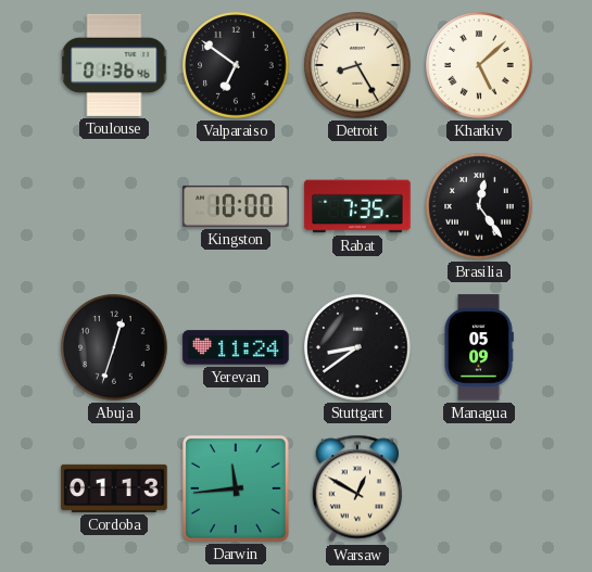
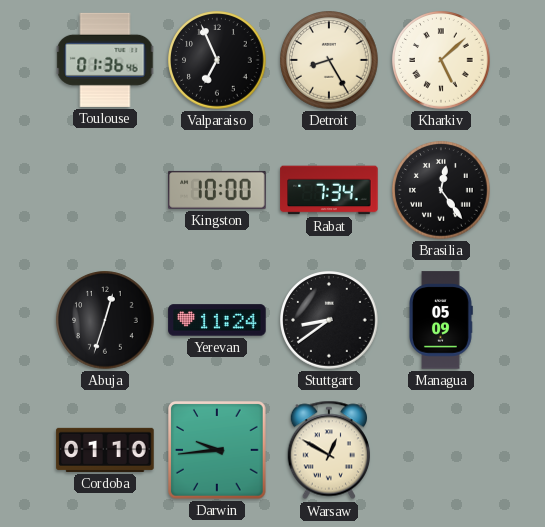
Valparaiso: 6:51 -> 6:56 (217, 60)
Rabat: 7:35 -> 7:34 (329, 190)
Cordoba: 01:13 -> 01:10 (105, 450)
Darwin: 11:44 -> 9:44 (218, 451)
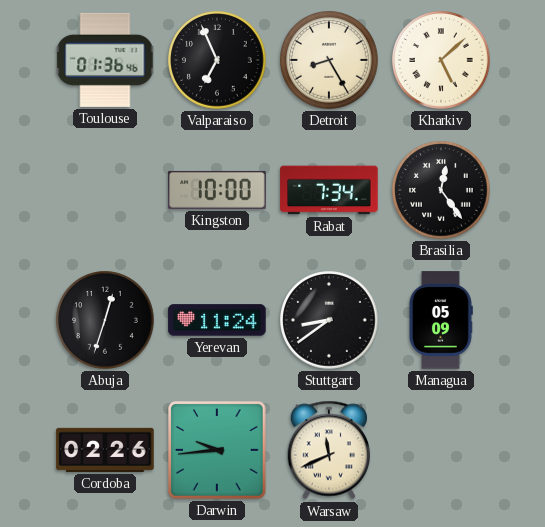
Cordoba: 01:10 -> 02:26 (105, 450)
Warsaw: 12:50 -> 11:41 (328, 450)
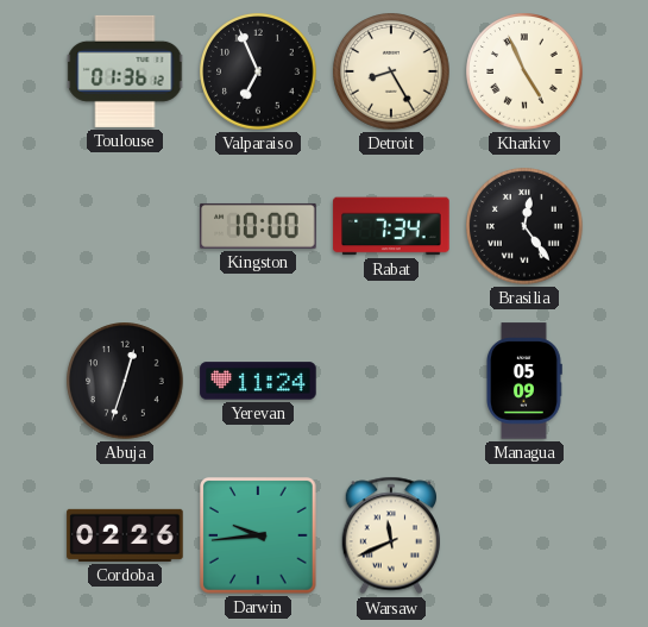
Toulouse: 01:36:46 -> 01:36:12 (125, 71)
Kharkiv: 5:08 -> 4:56 (524, 71)
Stuttgart: 8:39 -> none (329, 320)
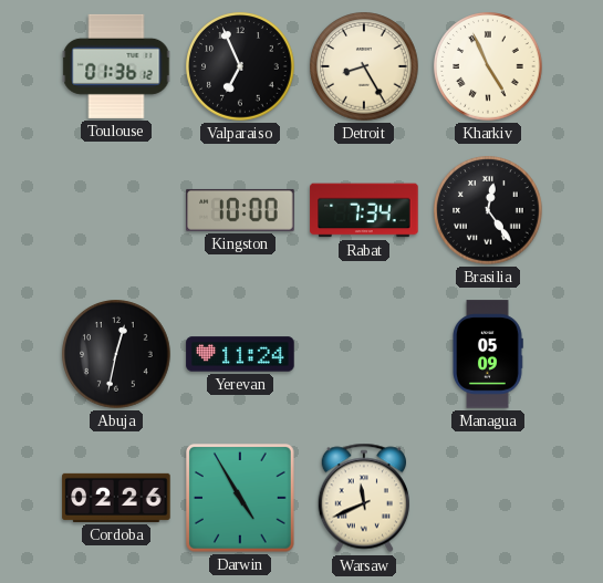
Abuja: 12:33 -> 12:32 (116, 354)
Darwin: 9:44 -> 4:55 (241, 499)
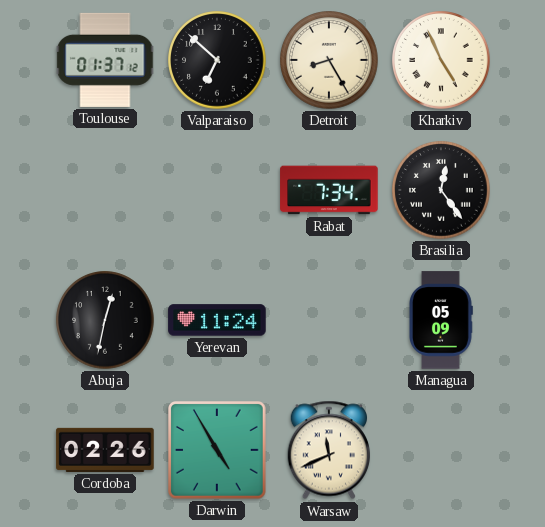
Toulouse: 01:36 -> 01:37 (105, 60)
Valparaiso: 6:56 -> 6:52 (217, 60)
Kingston: 10:00 -> none (240, 210)
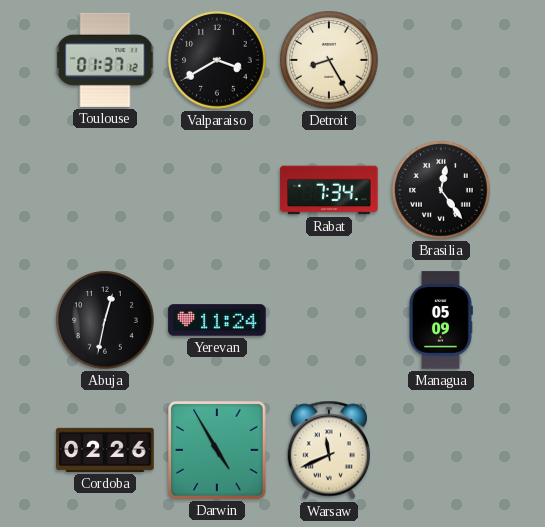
Valparaiso: 6:52 -> 3:40 (217, 60)
Kharkiv: 4:56 -> none (441, 60)
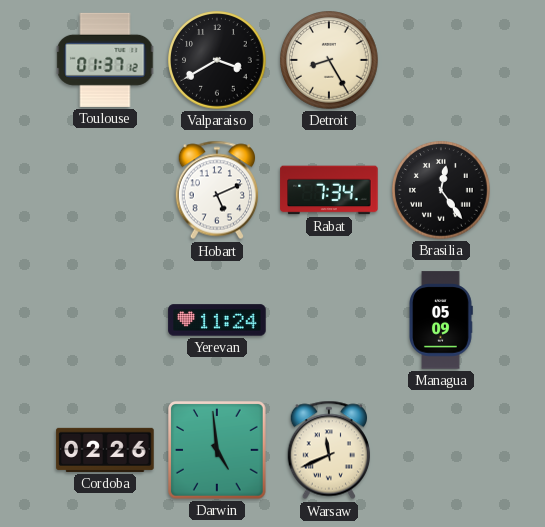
Hobart: none -> 5:11 (216, 190)
Abuja: 12:32 -> none (105, 320)
Darwin: 4:55 -> 4:59 (218, 451)
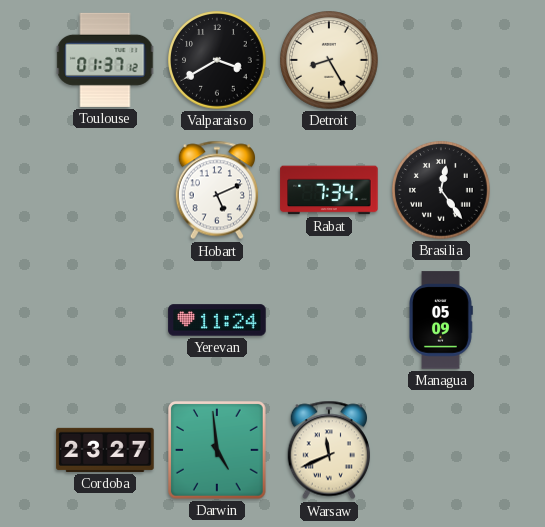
Cordoba: 02:26 -> 23:27 (105, 450)
